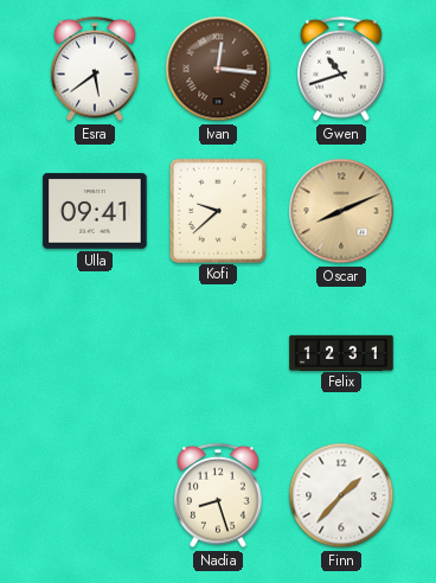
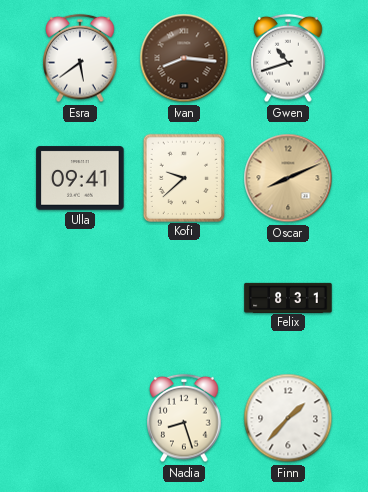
Ivan: 12:16 -> 8:16 (184, 58)
Felix: 12:31 -> 8:31 (288, 297)
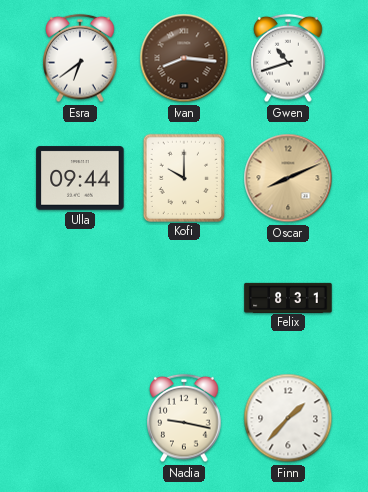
Esra: 5:39 -> 6:39 (80, 58)
Ulla: 09:41 -> 09:44 (80, 178)
Kofi: 9:38 -> 10:00 (183, 177)
Nadia: 8:27 -> 9:17 (184, 418)
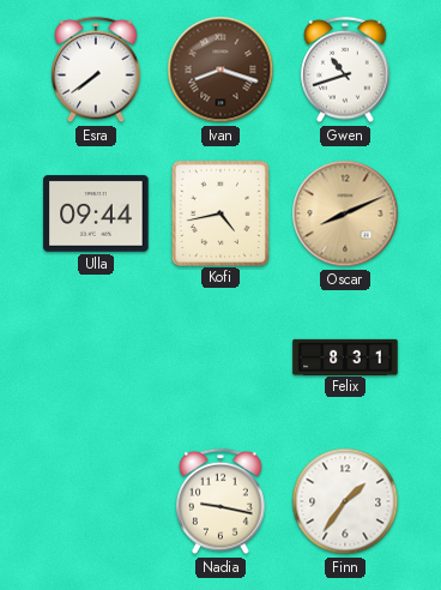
Esra: 6:39 -> 7:39 (96, 70)
Ivan: 8:16 -> 8:18 (220, 70)
Kofi: 10:00 -> 4:43 (219, 212)
Finn: 1:37 -> 1:36 (345, 501)
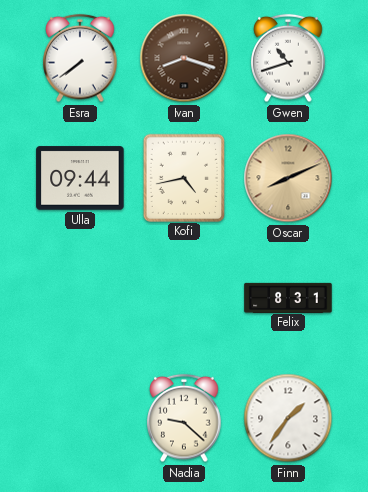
Nadia: 9:17 -> 9:22 (184, 418)
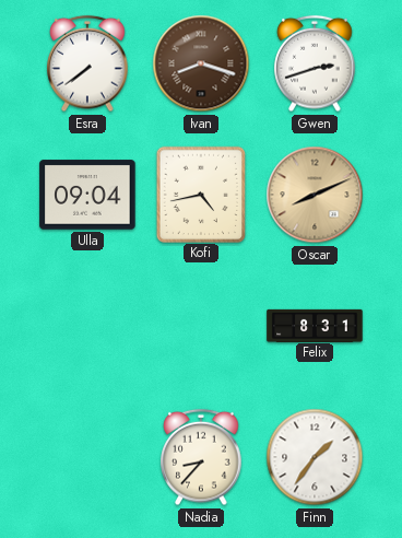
Gwen: 10:42 -> 2:42 (315, 63)
Ulla: 09:44 -> 09:04 (87, 195)
Nadia: 9:22 -> 8:37 (201, 457)
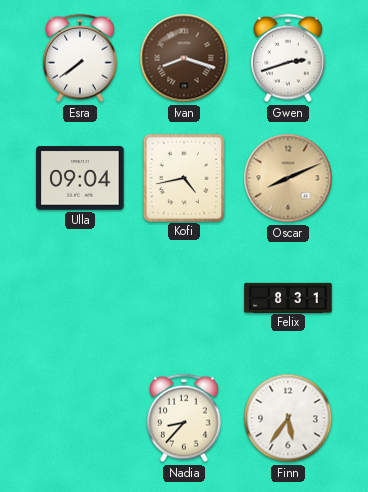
Finn: 1:36 -> 5:36 (288, 418)
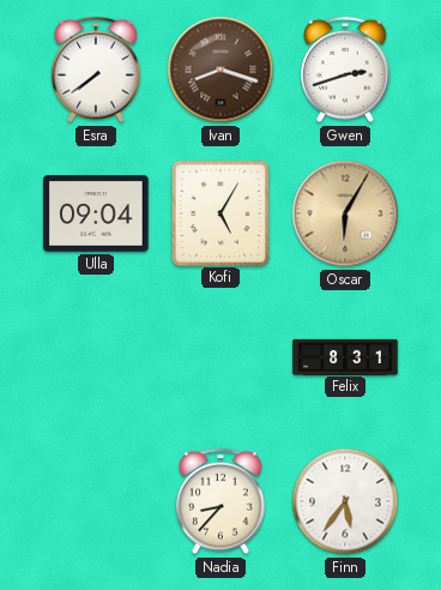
Kofi: 4:43 -> 5:05 (219, 212)
Oscar: 8:11 -> 6:05 (345, 213)
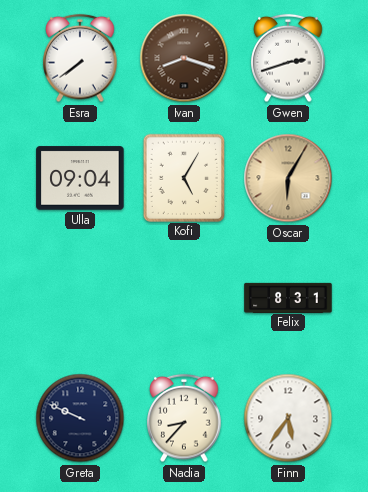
Greta: none -> 9:49 (80, 418)
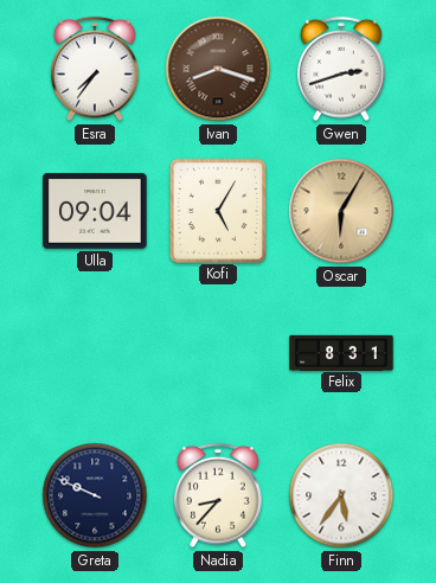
Esra: 7:39 -> 7:36 (95, 69)
